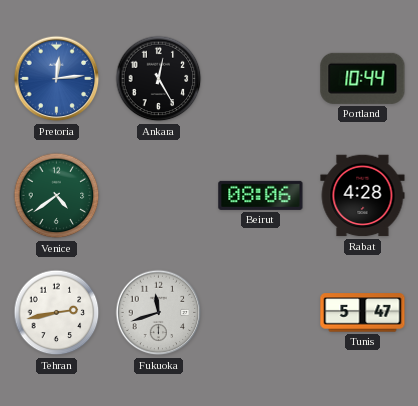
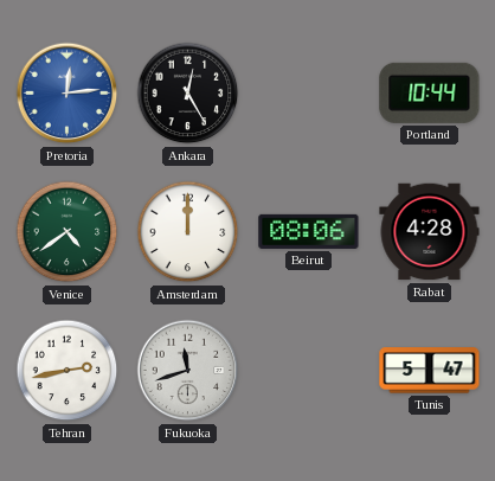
Amsterdam: none -> 12:00 (188, 232)
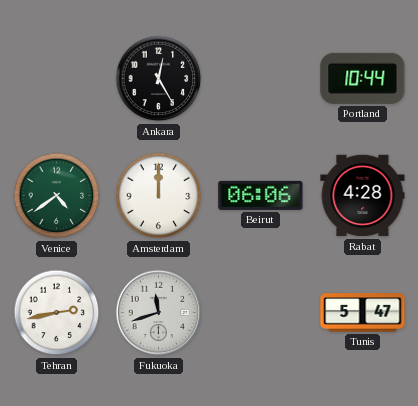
Pretoria: 12:14 -> none (67, 94)
Beirut: 08:06 -> 06:06 (261, 195)
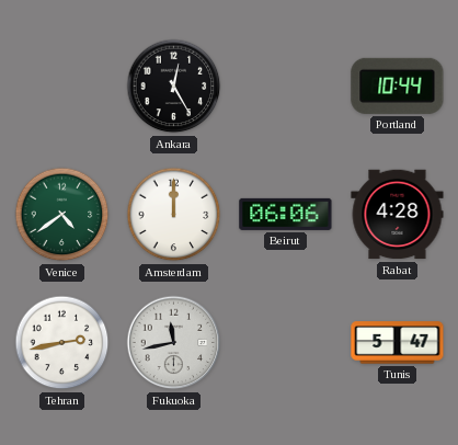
Fukuoka: 11:42 -> 11:43 (174, 343)
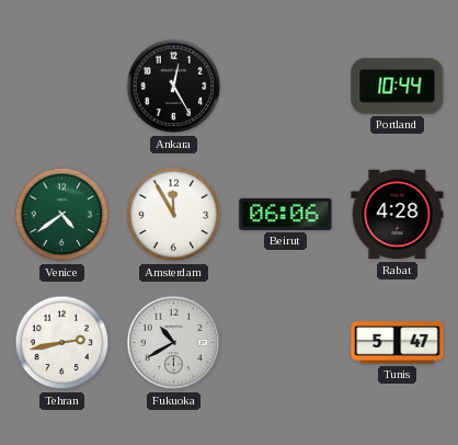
Amsterdam: 12:00 -> 11:55 (174, 215)
Fukuoka: 11:43 -> 10:40 (174, 343)
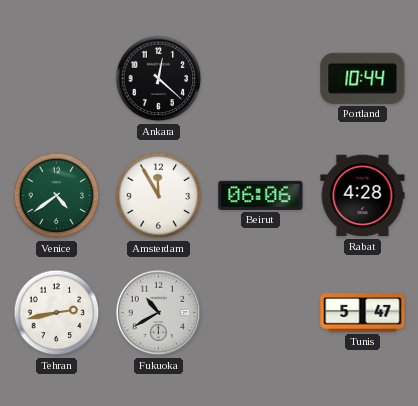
Ankara: 12:25 -> 12:22 (159, 79)
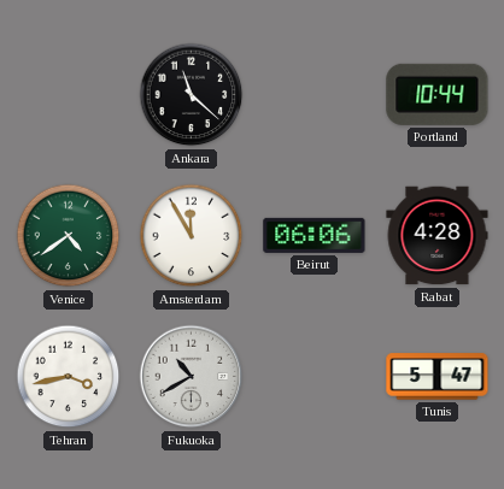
Ankara: 12:22 -> 11:22 (192, 95)
Tehran: 2:43 -> 3:43 (69, 377)
